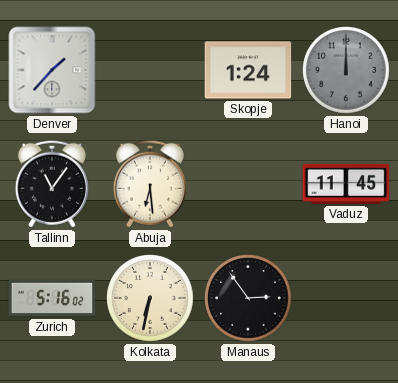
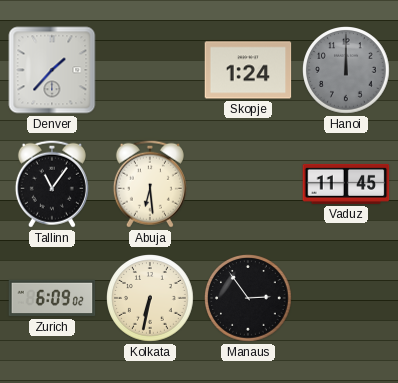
Zurich: 5:16 -> 6:09 (52, 298)
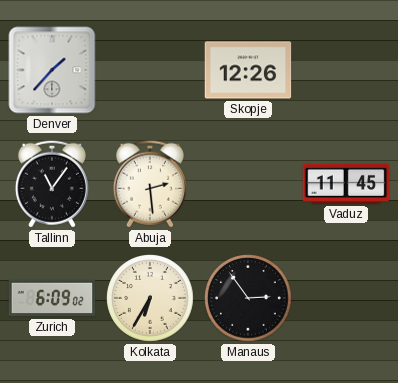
Skopje: 1:24 -> 12:26 (248, 70)
Hanoi: 12:00 -> none (347, 71)
Abuja: 6:29 -> 2:29 (150, 184)
Kolkata: 6:32 -> 6:35 (151, 299)
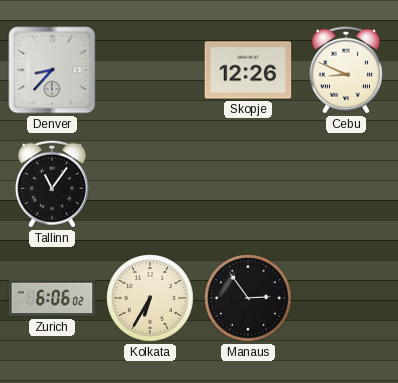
Denver: 1:37 -> 8:37 (52, 70)
Cebu: none -> 8:49 (346, 70)
Abuja: 2:29 -> none (150, 184)
Vaduz: 11:45 -> none (346, 184)
Zurich: 6:09 -> 6:06 (52, 298)
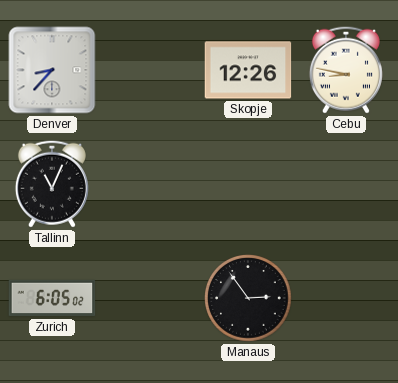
Cebu: 8:49 -> 8:47 (346, 70)
Tallinn: 11:06 -> 11:04 (52, 184)
Zurich: 6:06 -> 6:05 (52, 298)
Kolkata: 6:35 -> none (151, 299)
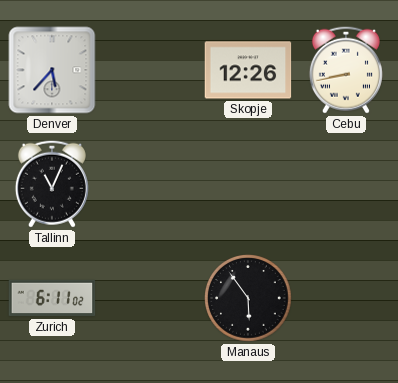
Denver: 8:37 -> 5:37 (52, 70)
Cebu: 8:47 -> 8:43 (346, 70)
Zurich: 6:05 -> 6:11 (52, 298)
Manaus: 2:54 -> 5:54 (249, 299)
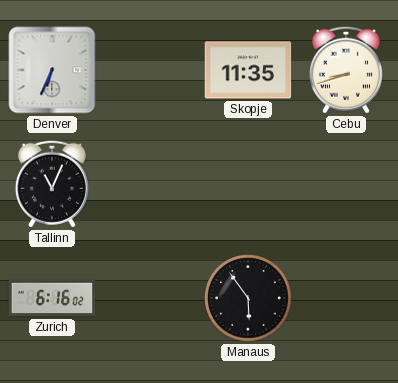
Denver: 5:37 -> 6:34 (52, 70)
Skopje: 12:26 -> 11:35 (248, 70)
Cebu: 8:43 -> 8:42 (346, 70)
Zurich: 6:11 -> 6:16 (52, 298)
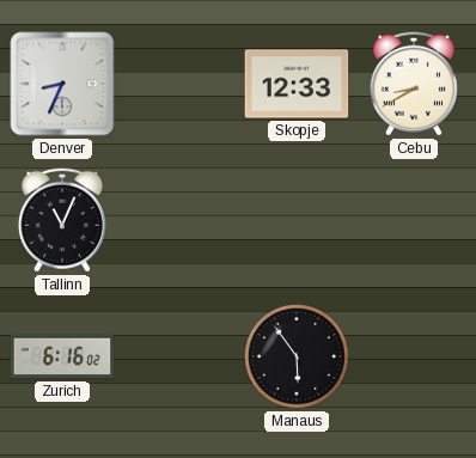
Denver: 6:34 -> 8:34 (62, 84)
Skopje: 11:35 -> 12:33 (297, 84)
Cebu: 8:42 -> 8:40 (414, 84)
